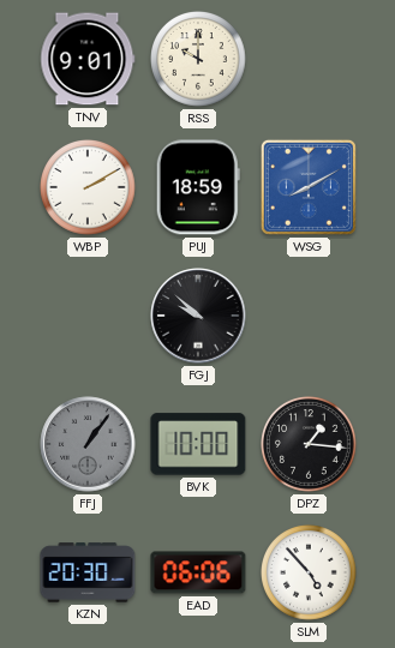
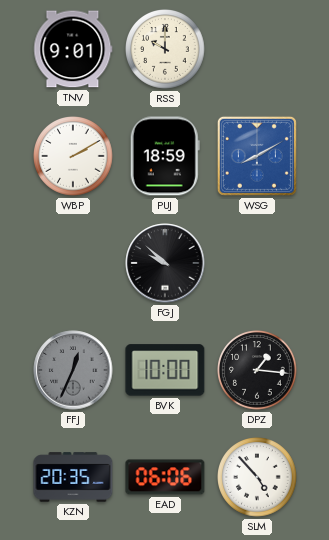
FFJ: 1:06 -> 12:34 (73, 370)
KZN: 20:30 -> 20:35 (73, 477)
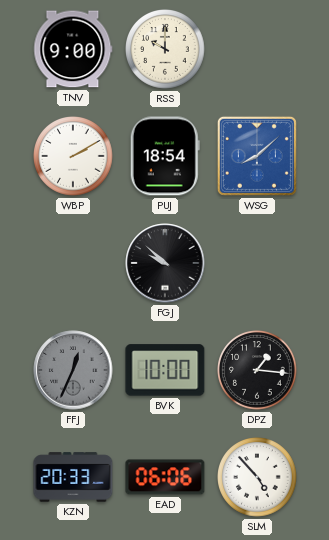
TNV: 9:01 -> 9:00 (73, 49)
PUJ: 18:59 -> 18:54 (165, 156)
WSG: 8:10 -> 8:08 (257, 156)
KZN: 20:35 -> 20:33 (73, 477)
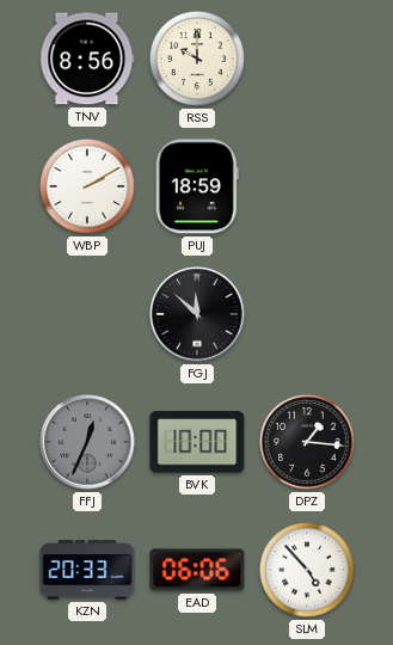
TNV: 9:00 -> 8:56 (87, 59)
PUJ: 18:54 -> 18:59 (197, 186)
WSG: 8:08 -> none (257, 156)
FGJ: 9:52 -> 11:52 (197, 314)
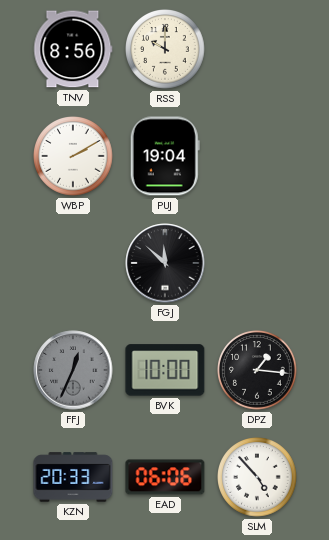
PUJ: 18:59 -> 19:04 (165, 156)
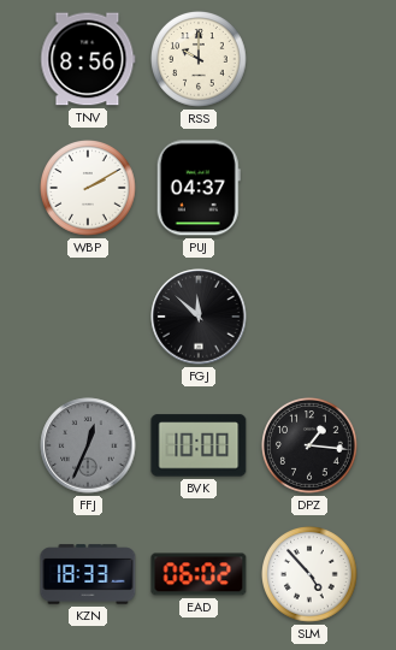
PUJ: 19:04 -> 04:37 (199, 188)
KZN: 20:33 -> 18:33 (88, 574)
EAD: 06:06 -> 06:02 (199, 574)
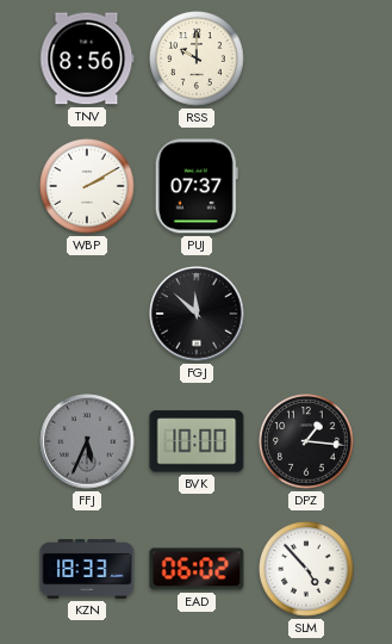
PUJ: 04:37 -> 07:37 (197, 186)
FFJ: 12:34 -> 5:34 (87, 441)
